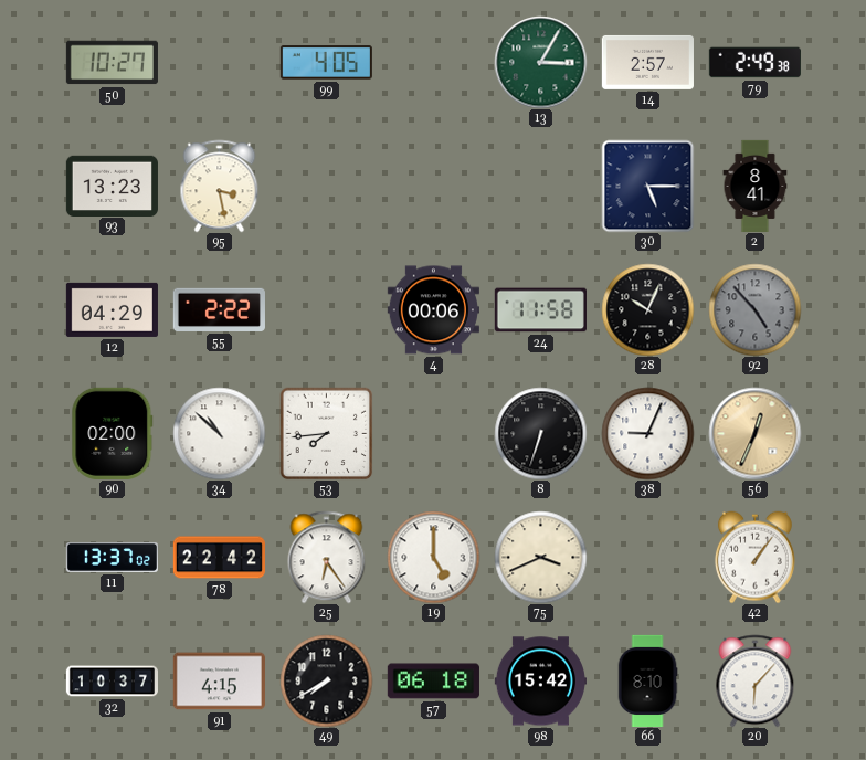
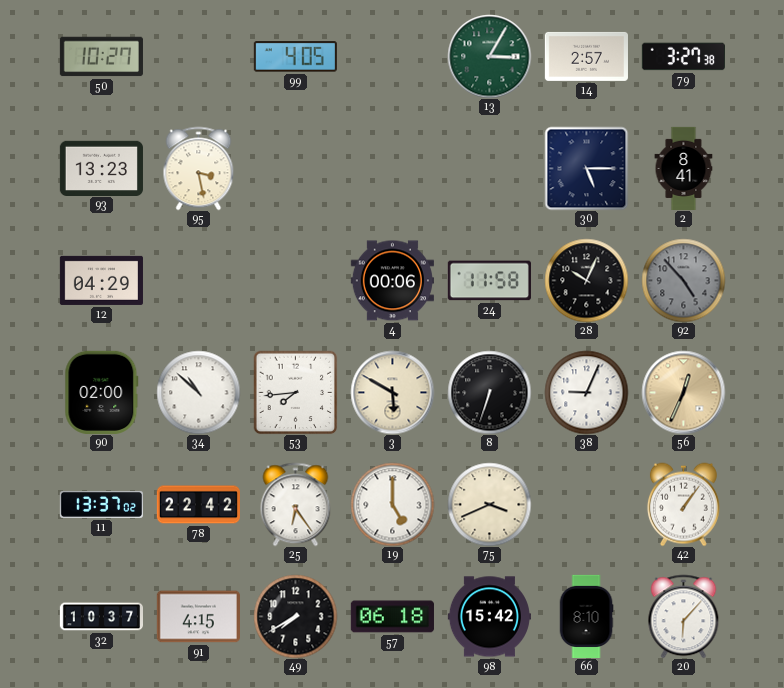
79: 2:49 -> 3:27 (683, 57)
55: 2:22 -> none (219, 309)
3: none -> 5:50 (392, 392)
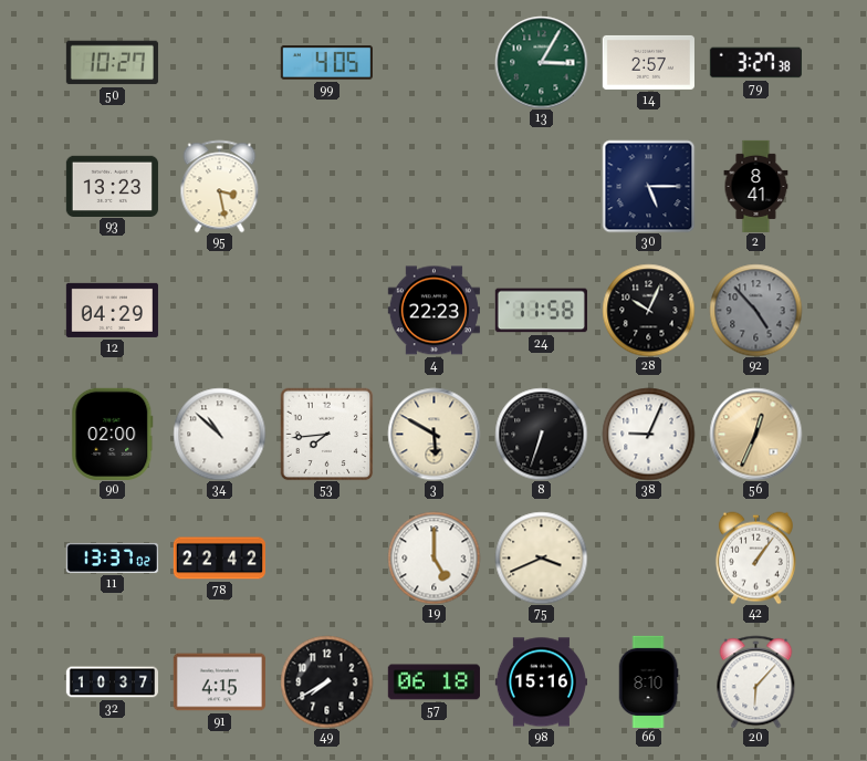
4: 00:06 -> 22:23 (433, 311)
25: 6:24 -> none (296, 504)
98: 15:42 -> 15:16 (541, 682)
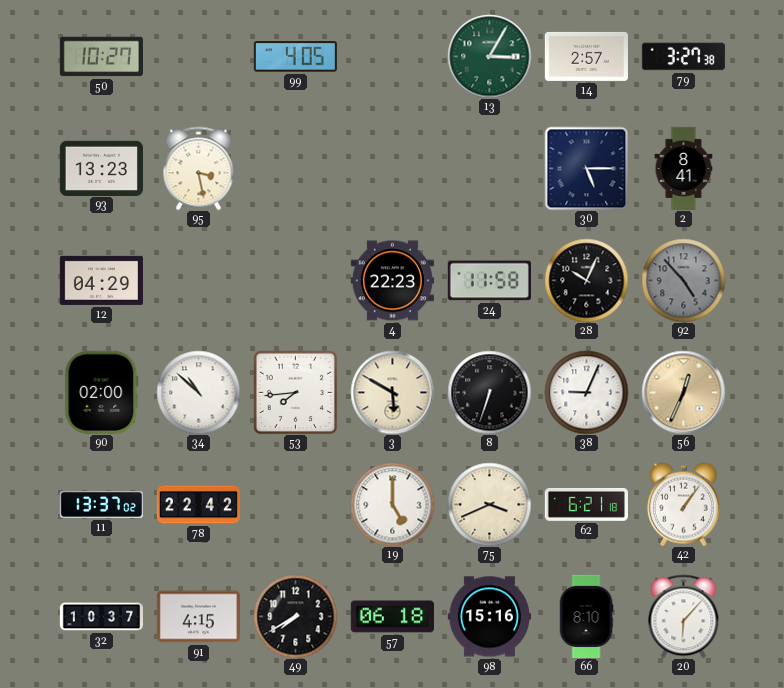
62: none -> 6:21 (586, 504)
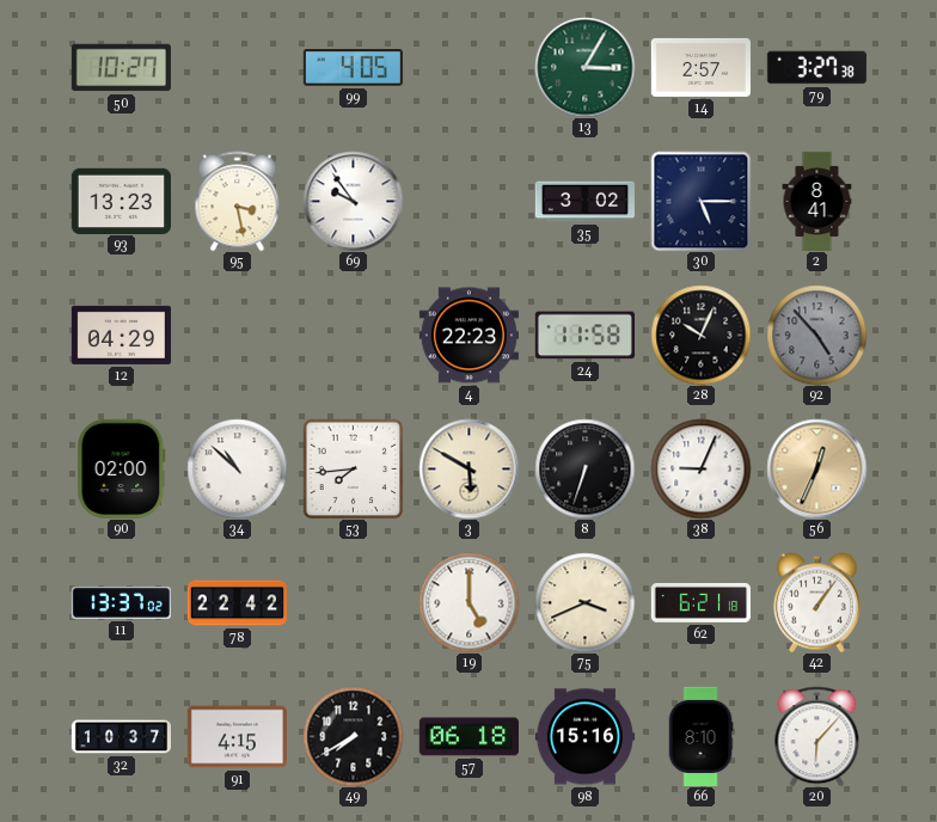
69: none -> 9:54 (353, 201)
35: none -> 3:02 (584, 202)
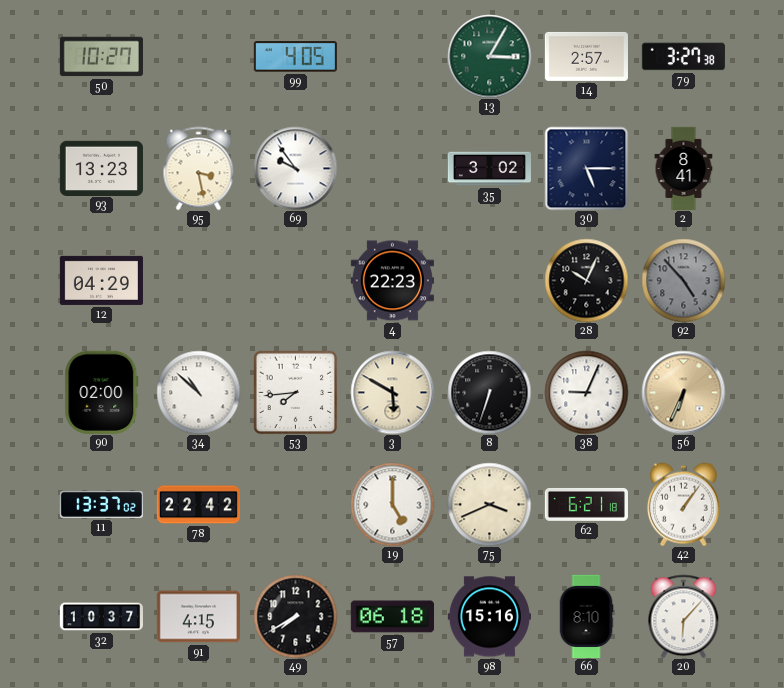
24: 11:58 -> none (584, 336)
56: 12:34 -> 6:34 (683, 392)
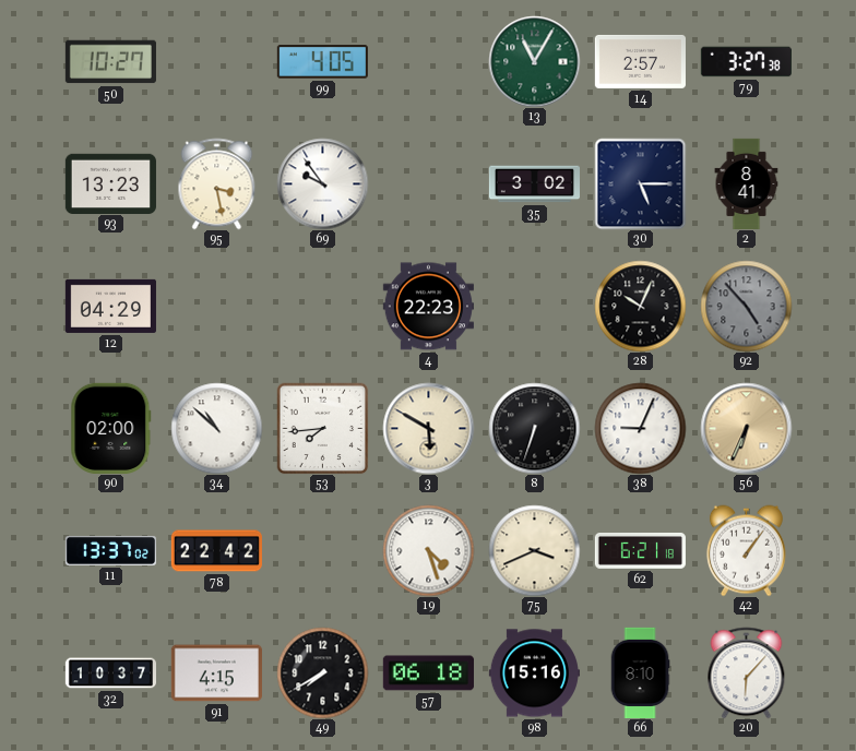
13: 3:05 -> 11:05 (534, 61)
19: 5:00 -> 4:27 (428, 550)
